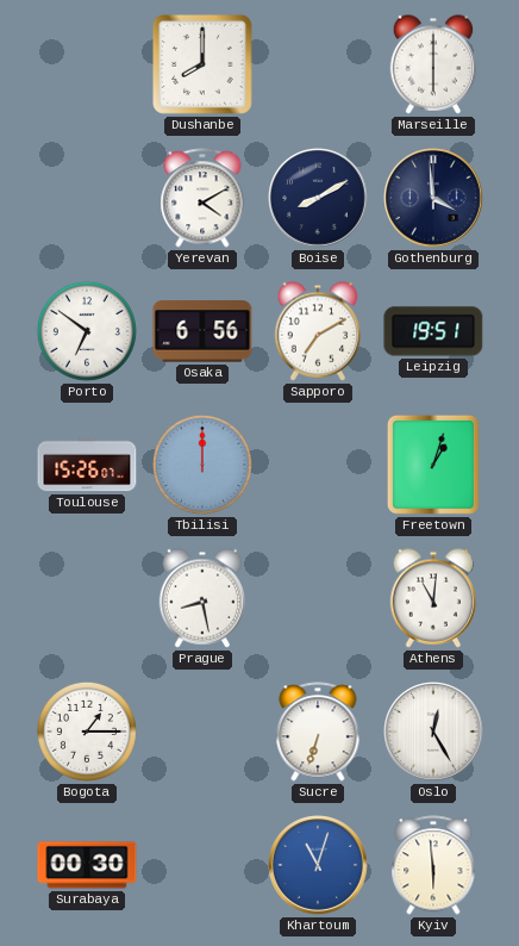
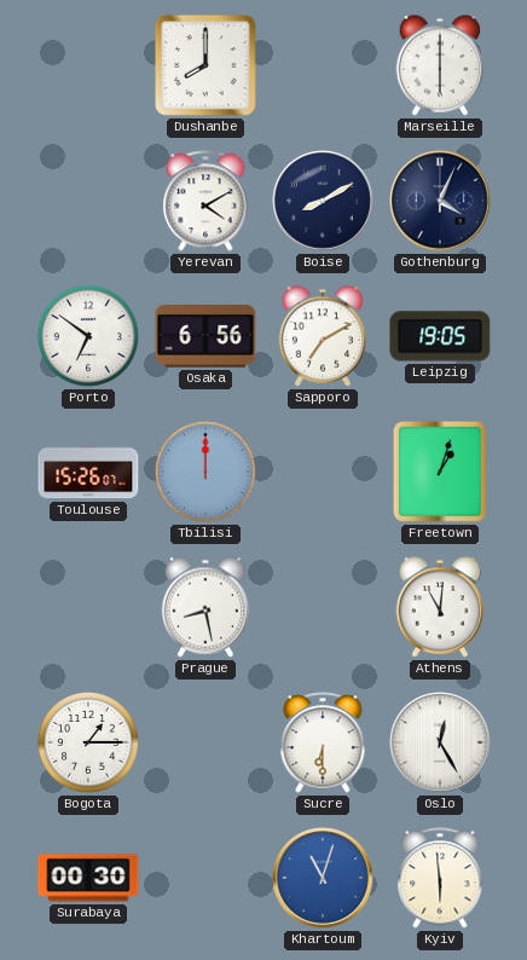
Gothenburg: 3:59 -> 4:04 (441, 202)
Leipzig: 19:51 -> 19:05 (440, 336)
Sucre: 6:33 -> 6:30 (323, 742)
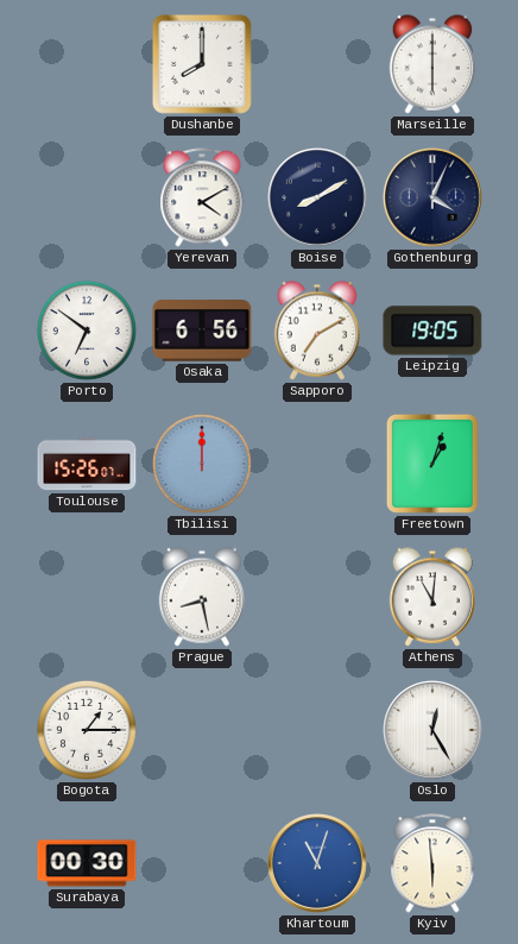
Sucre: 6:30 -> none (323, 742)
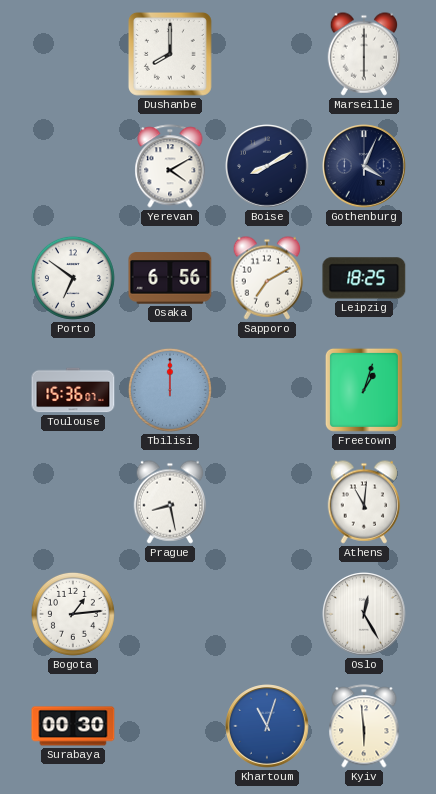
Leipzig: 19:05 -> 18:25 (364, 278)
Toulouse: 15:26 -> 15:36 (73, 390)
Bogota: 1:15 -> 1:14 (73, 614)
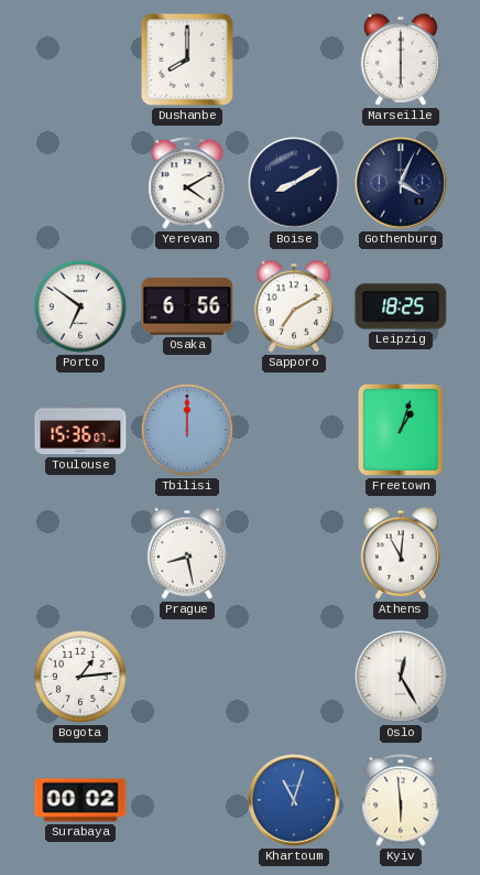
Surabaya: 00:30 -> 00:02 (80, 800)
